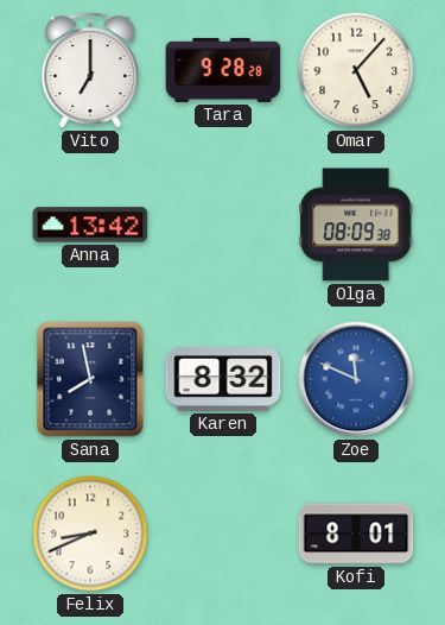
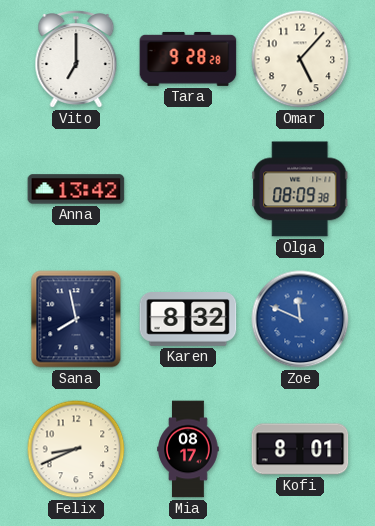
Mia: none -> 08:17 (188, 449)
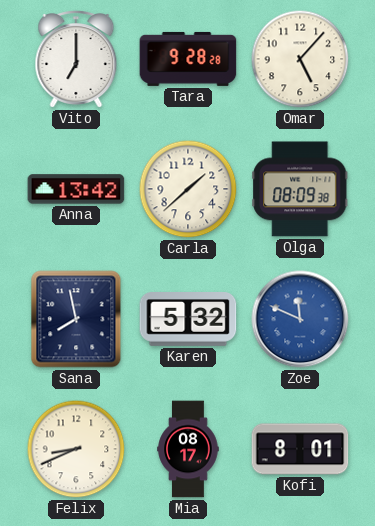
Carla: none -> 1:38 (188, 189)
Karen: 8:32 -> 5:32 (188, 320)
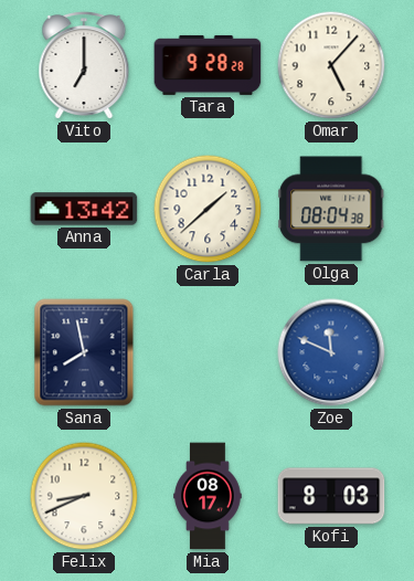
Olga: 08:09 -> 08:04 (331, 209)
Karen: 5:32 -> none (188, 320)
Kofi: 8:01 -> 8:03 (331, 496)
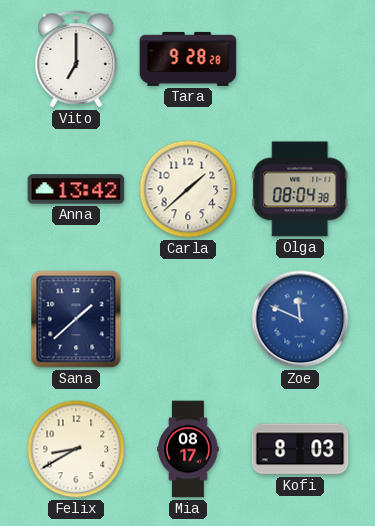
Omar: 5:07 -> none (331, 65)
Sana: 7:58 -> 1:38 (76, 319)
Felix: 8:41 -> 8:40 (76, 449)
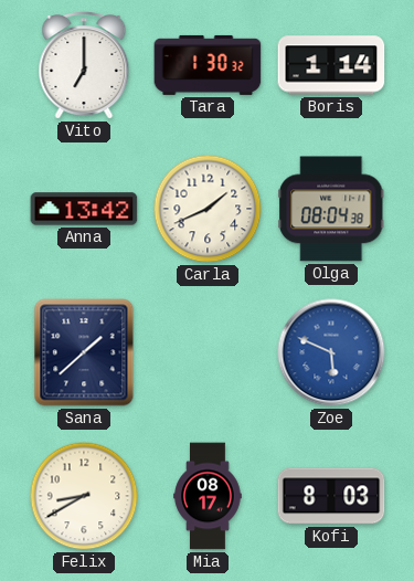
Tara: 9:28 -> 1:30 (208, 65)
Boris: none -> 1:14 (331, 65)
Carla: 1:38 -> 1:41 (208, 209)
Zoe: 11:49 -> 5:49 (331, 352)
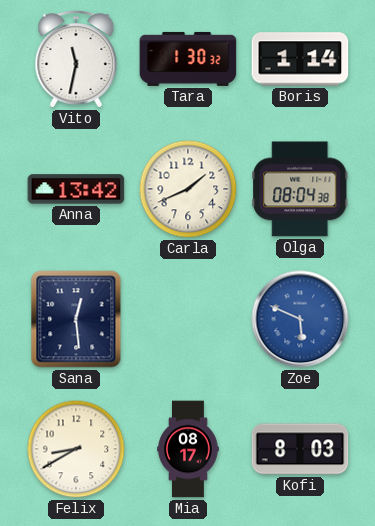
Vito: 7:00 -> 11:32 (76, 60)
Sana: 1:38 -> 12:29 (76, 319)
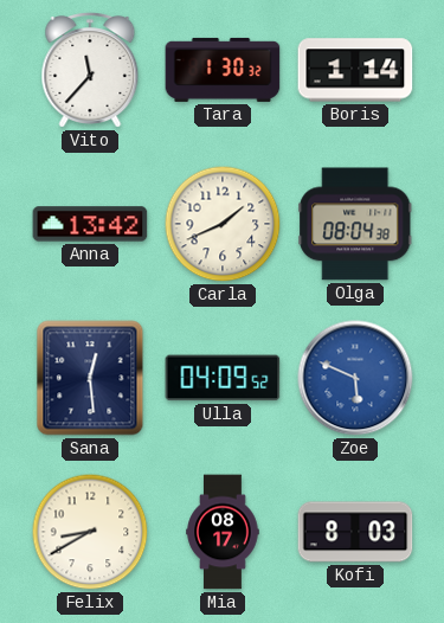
Vito: 11:32 -> 11:37 (90, 71)
Ulla: none -> 04:09 (223, 378)
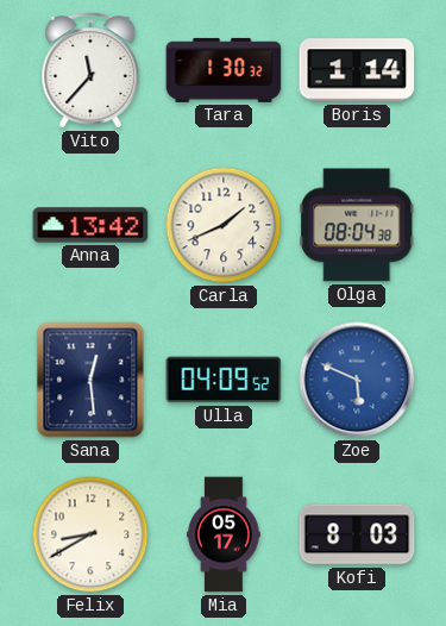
Mia: 08:17 -> 05:17 (224, 534)
